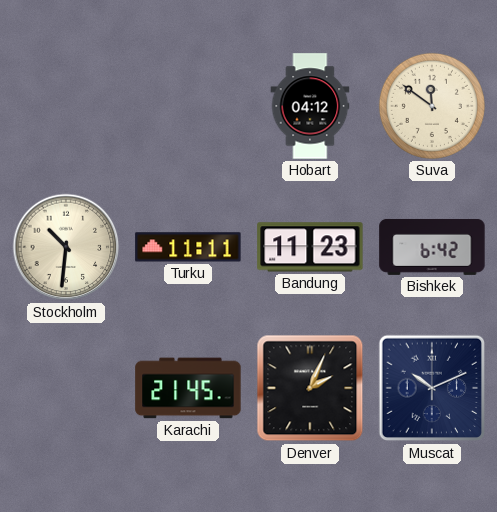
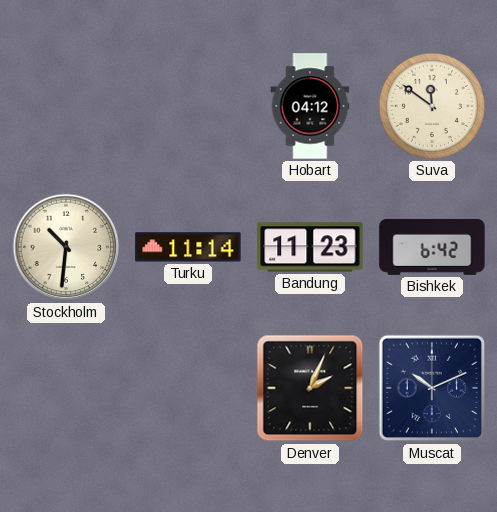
Turku: 11:11 -> 11:14 (188, 247)
Karachi: 21:45 -> none (188, 388)
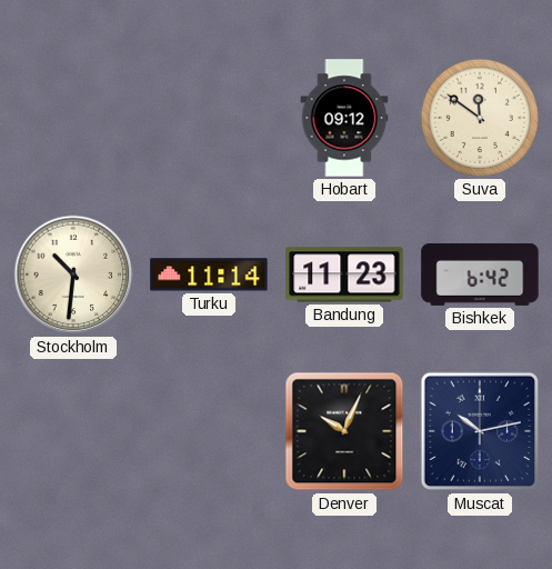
Hobart: 04:12 -> 09:12 (344, 118)
Denver: 2:04 -> 10:04 (344, 431)
Muscat: 10:11 -> 10:13 (480, 431)
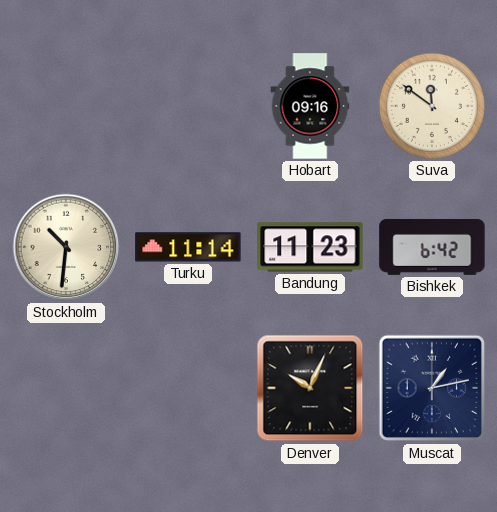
Hobart: 09:12 -> 09:16 (310, 106)
Muscat: 10:13 -> 1:13 (432, 388)
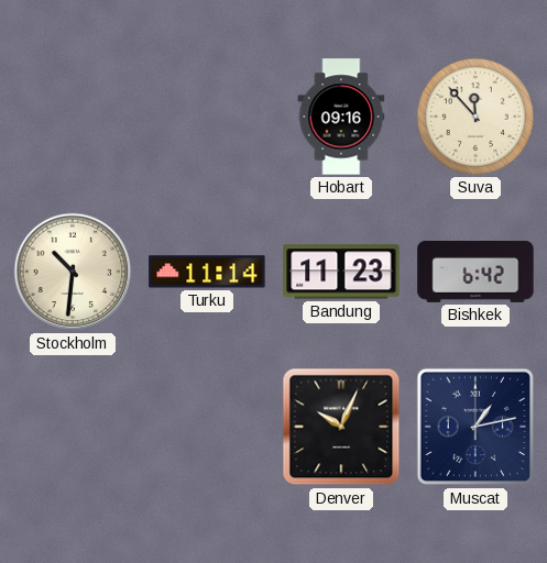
Suva: 11:51 -> 11:53 (475, 117)
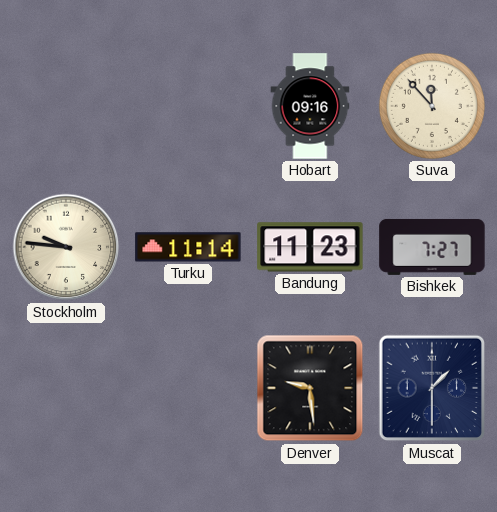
Stockholm: 10:31 -> 9:46 (66, 247)
Bishkek: 6:42 -> 7:27 (432, 247)
Denver: 10:04 -> 9:29 (310, 388)
Muscat: 1:13 -> 1:30 (432, 388)
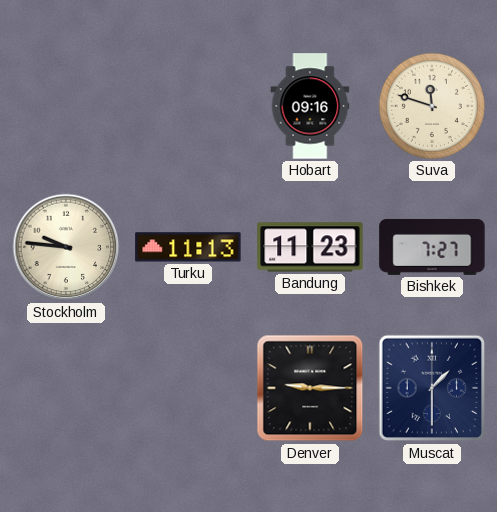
Suva: 11:53 -> 11:48 (432, 106)
Turku: 11:14 -> 11:13 (188, 247)
Denver: 9:29 -> 9:15 (310, 388)
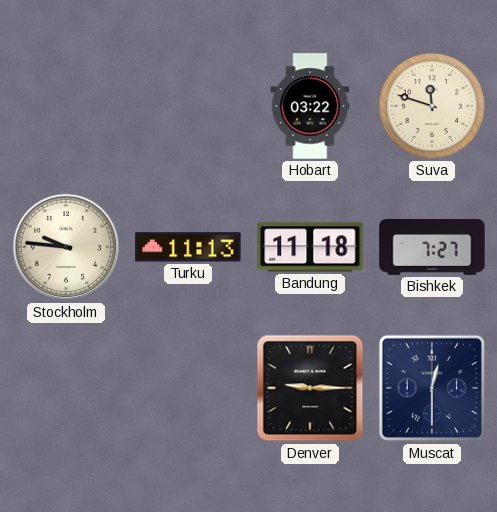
Hobart: 09:16 -> 03:22 (310, 106)
Bandung: 11:23 -> 11:18 (310, 247)
Muscat: 1:30 -> 12:30 (432, 388)
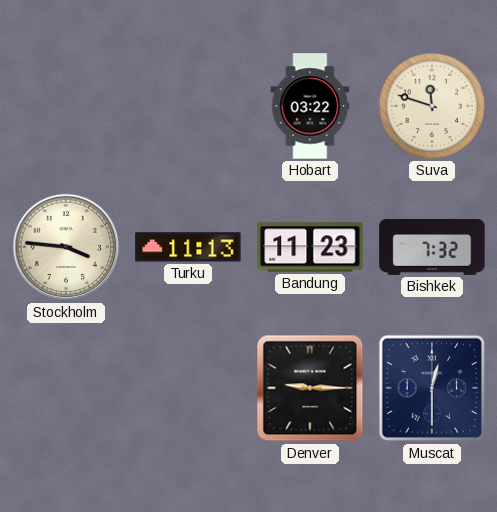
Stockholm: 9:46 -> 3:46 (66, 247)
Bandung: 11:18 -> 11:23 (310, 247)
Bishkek: 7:27 -> 7:32 (432, 247)
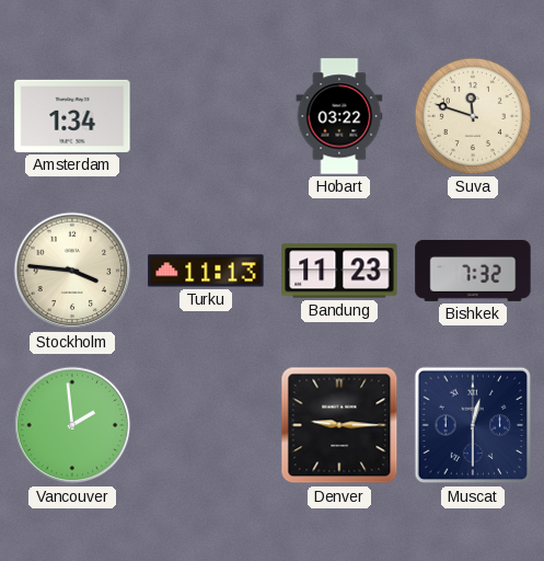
Amsterdam: none -> 1:34 (72, 116)
Vancouver: none -> 1:59 (72, 425)
